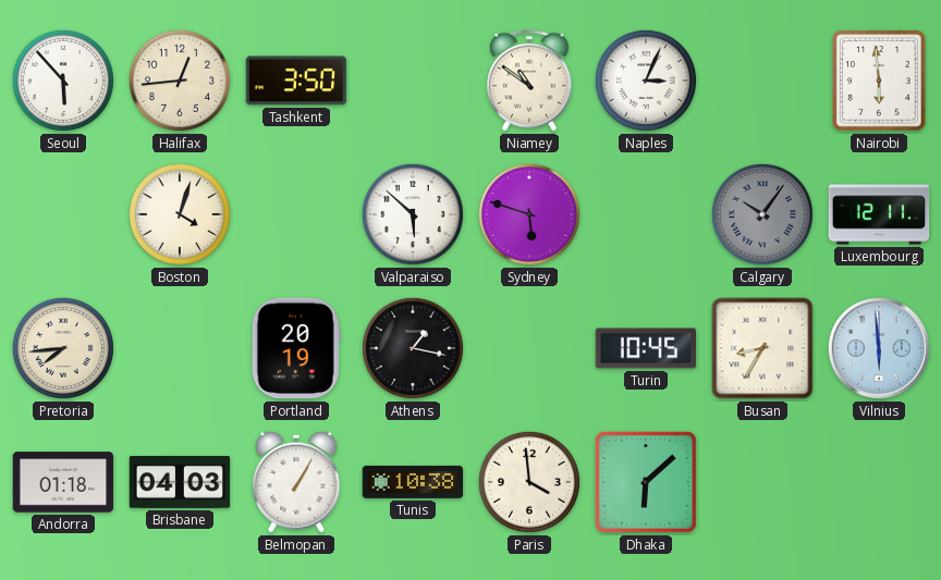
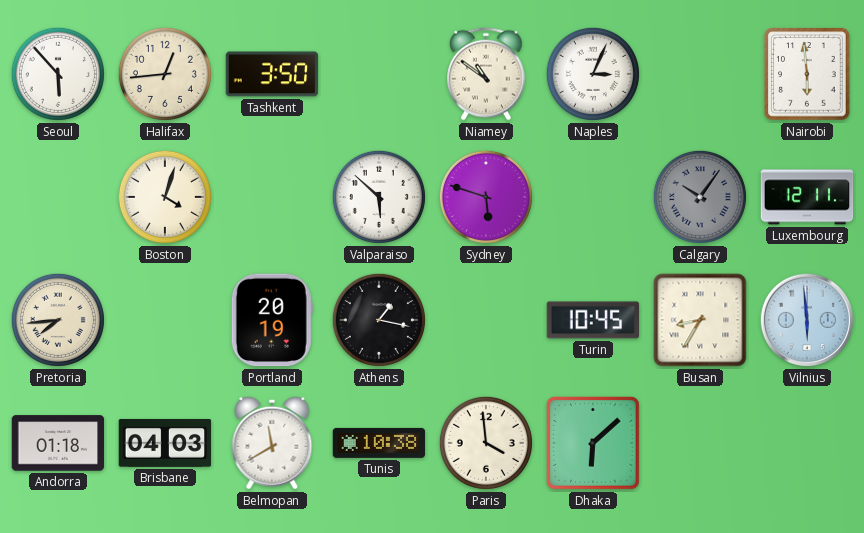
Belmopan: 1:05 -> 11:40 (272, 443)
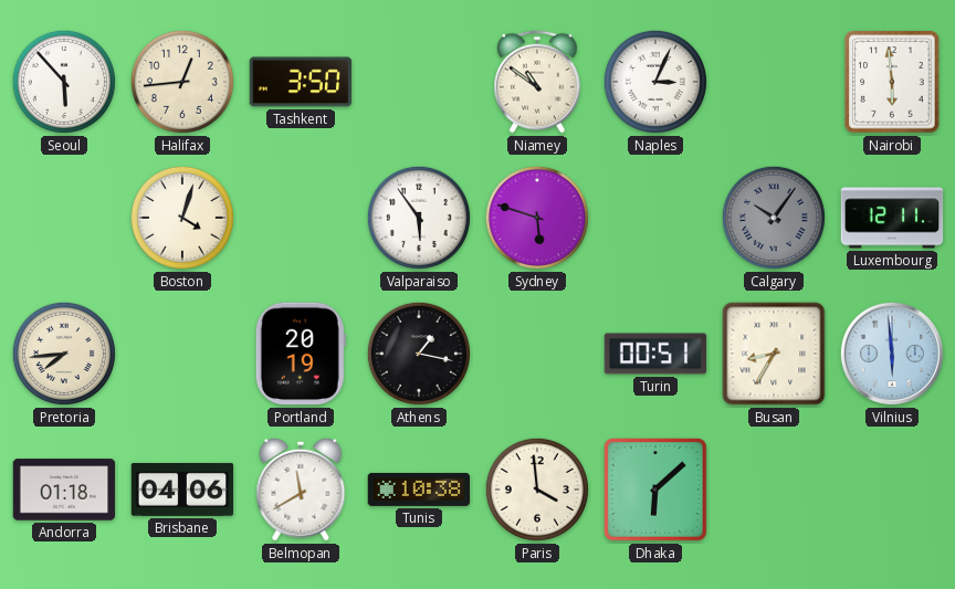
Valparaiso: 5:52 -> 5:54 (419, 218)
Turin: 10:45 -> 00:51 (655, 354)
Brisbane: 04:03 -> 04:06 (182, 490)
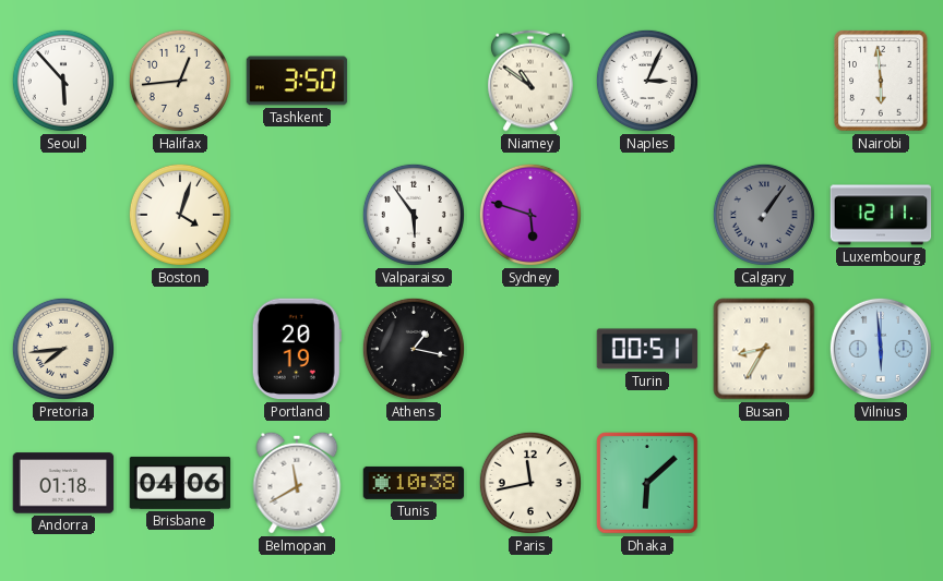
Calgary: 10:06 -> 1:06 (764, 215)
Paris: 3:59 -> 11:43 (530, 483)
